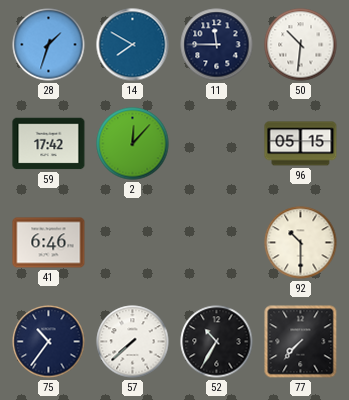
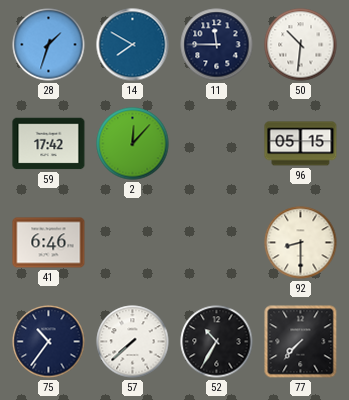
92: 10:30 -> 8:30 (301, 243)
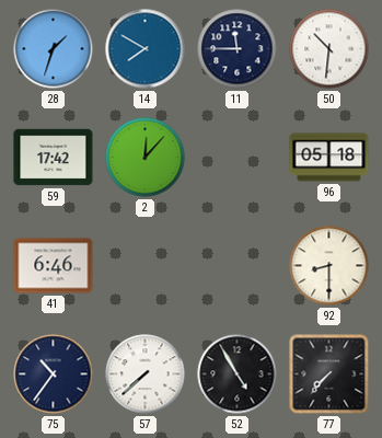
96: 05:15 -> 05:18 (329, 158)
52: 10:35 -> 4:55 (238, 374)
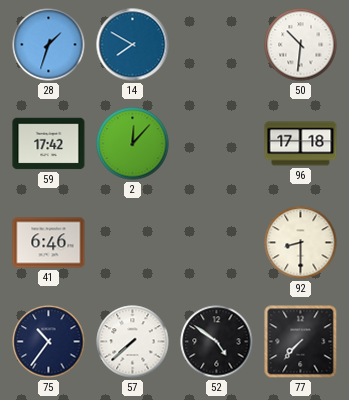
11: 11:45 -> none (238, 49)
96: 05:18 -> 17:18 (301, 144)
52: 4:55 -> 4:51 (217, 342)
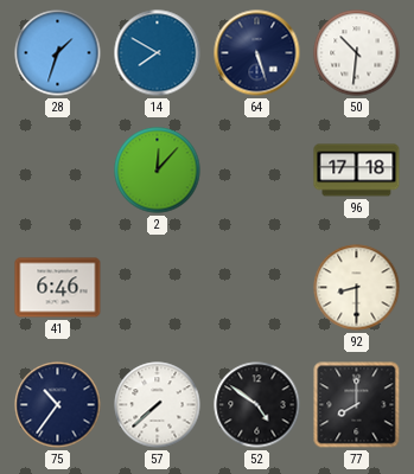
64: none -> 5:27 (257, 53)
59: 17:42 -> none (49, 144)
77: 7:37 -> 8:00 (357, 405)
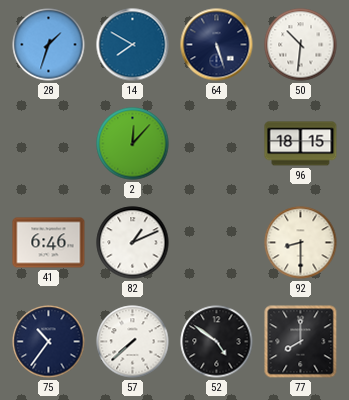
96: 17:18 -> 18:15 (301, 144)
82: none -> 1:11 (133, 243)
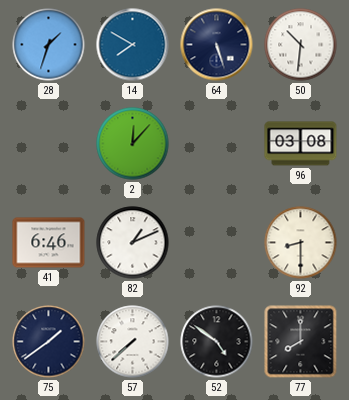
96: 18:15 -> 03:08 (301, 144)
75: 10:36 -> 1:39 (49, 342)
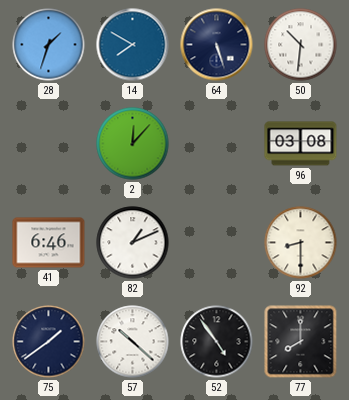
57: 7:38 -> 10:22 (133, 342)
52: 4:51 -> 4:54 (217, 342)
